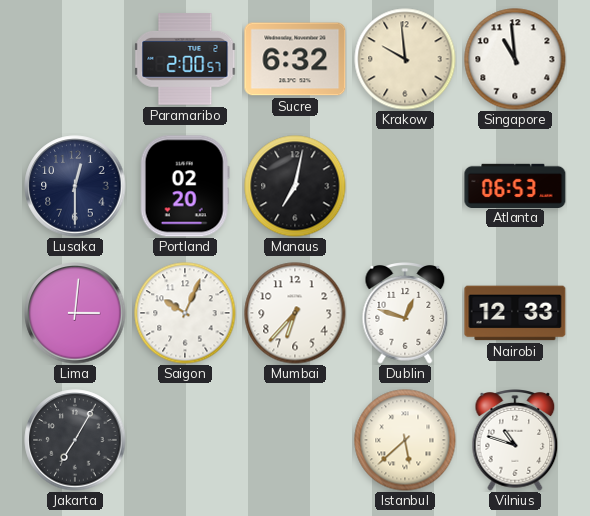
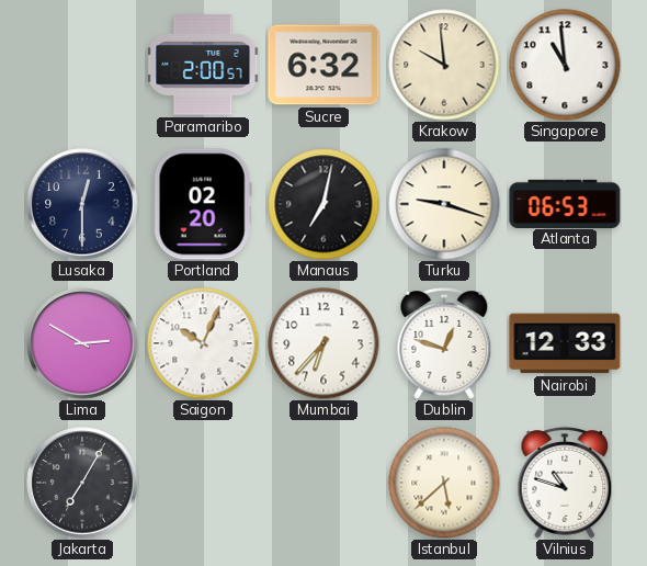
Turku: none -> 9:18 (444, 204)
Lima: 3:01 -> 2:50 (82, 343)
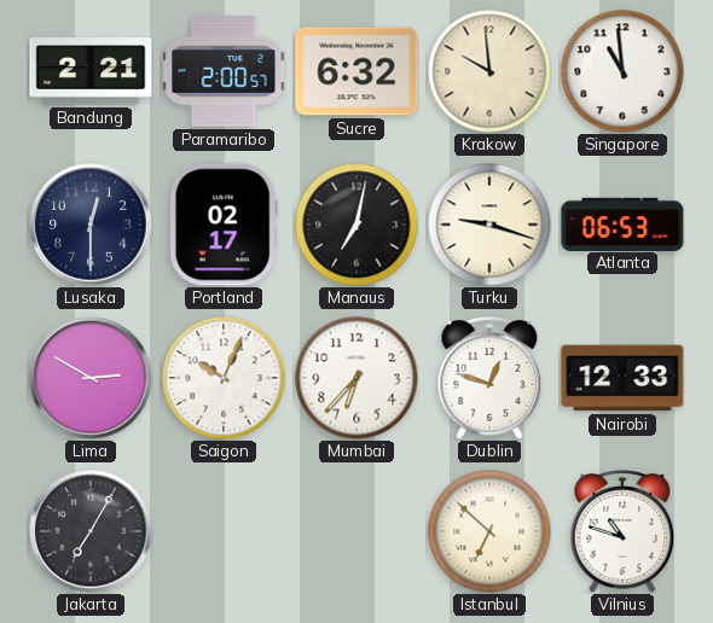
Bandung: none -> 2:21 (91, 72)
Portland: 02:20 -> 02:17 (224, 225)
Istanbul: 5:38 -> 6:52 (489, 531)
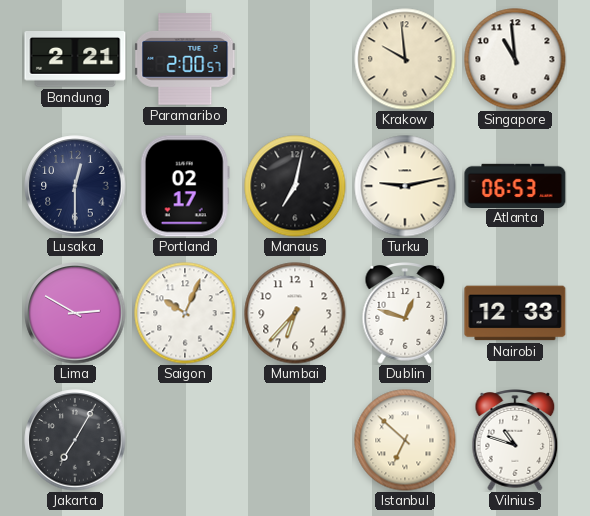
Sucre: 6:32 -> none (356, 71)
Turku: 9:18 -> 9:13 (405, 186)
